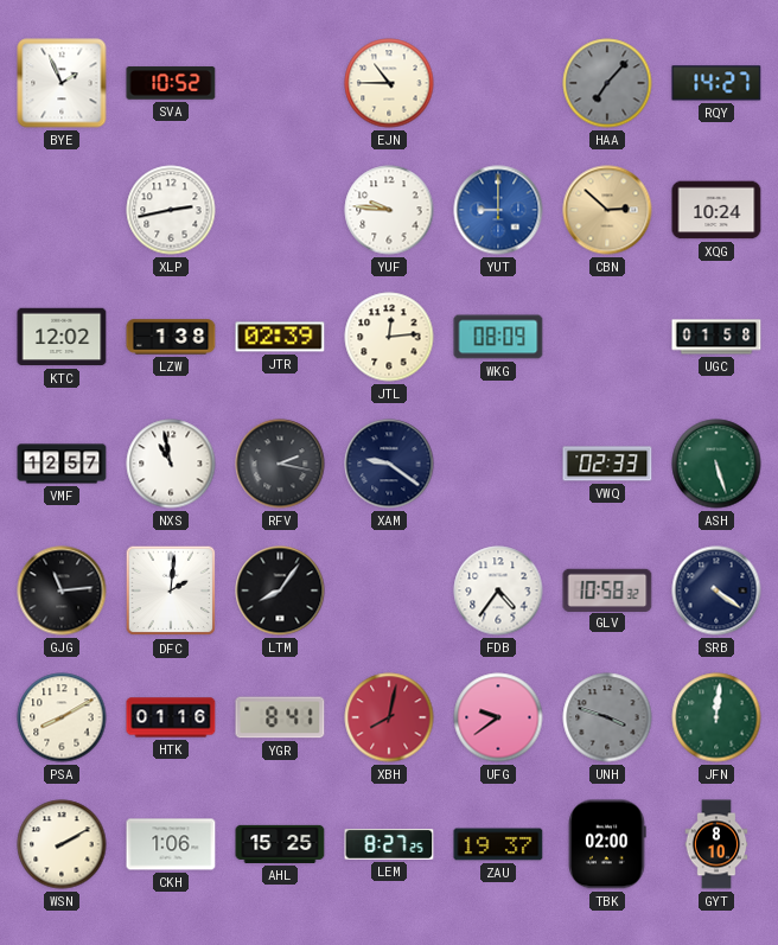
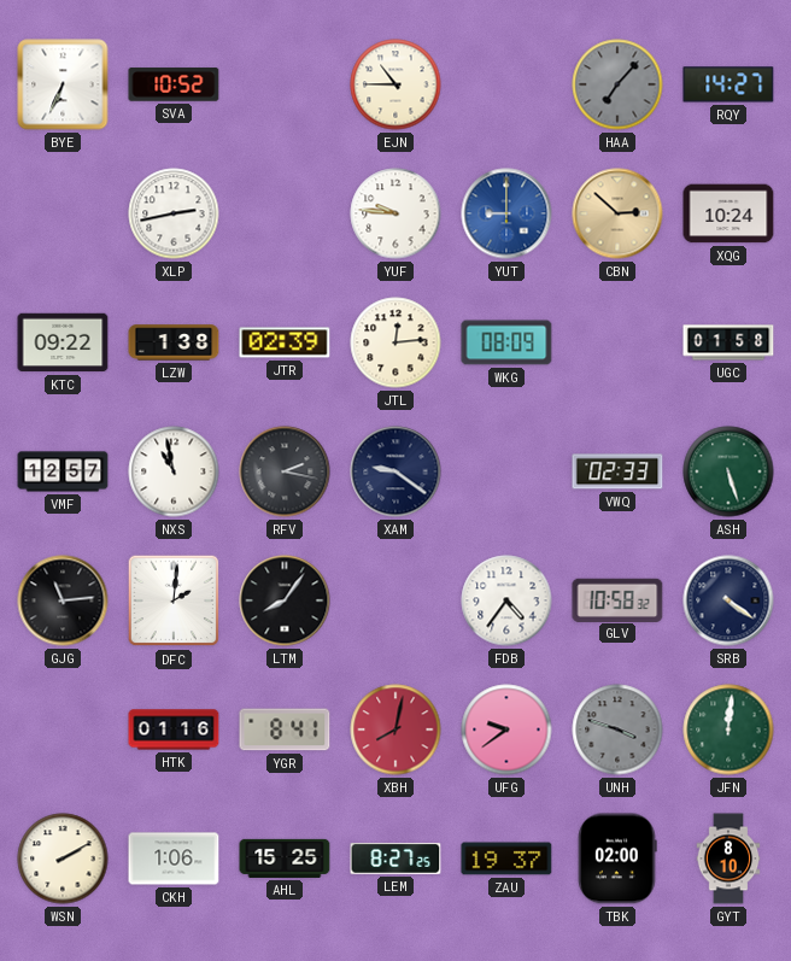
BYE: 1:56 -> 6:34 (63, 84)
KTC: 12:02 -> 09:22 (63, 342)
PSA: 8:10 -> none (62, 717)
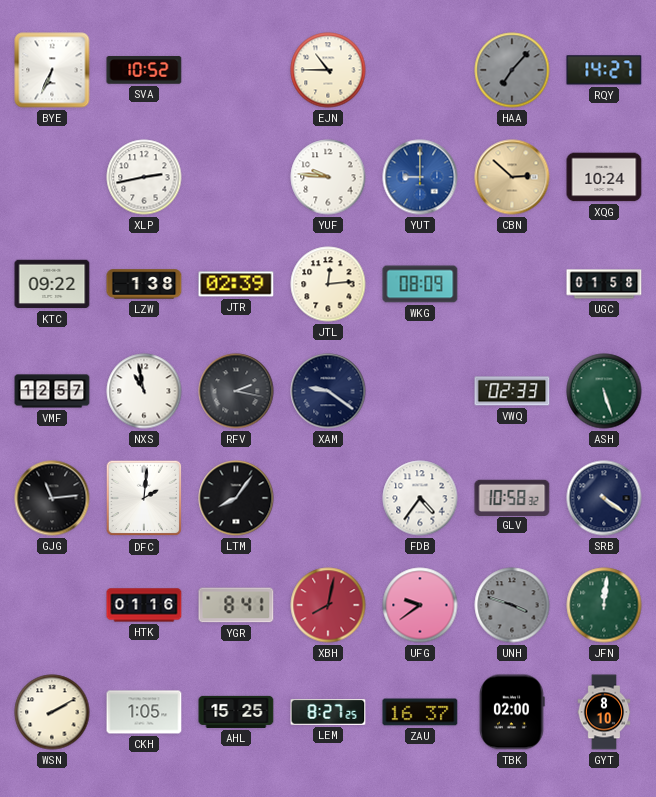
CKH: 1:06 -> 1:05 (144, 712)
ZAU: 19:37 -> 16:37 (420, 712)
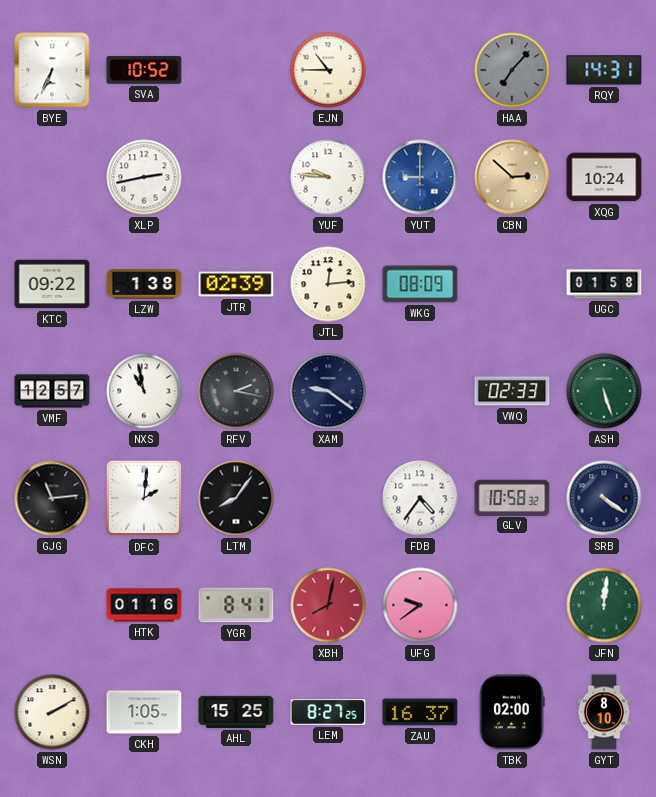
RQY: 14:27 -> 14:31 (604, 70)
UNH: 3:48 -> none (512, 605)
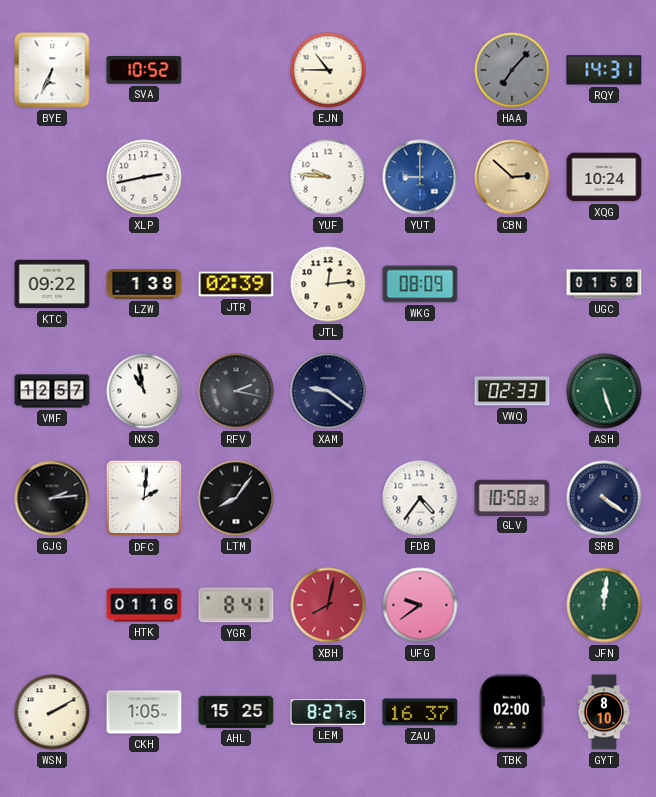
GJG: 11:14 -> 2:14 (52, 498)
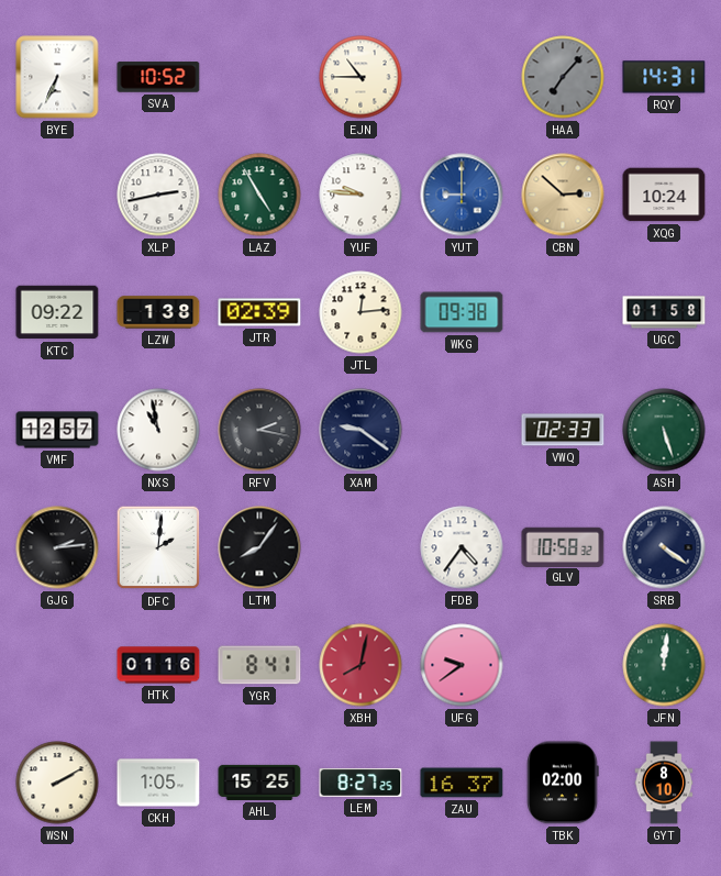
LAZ: none -> 4:55 (259, 195)
WKG: 08:09 -> 09:38 (462, 312)
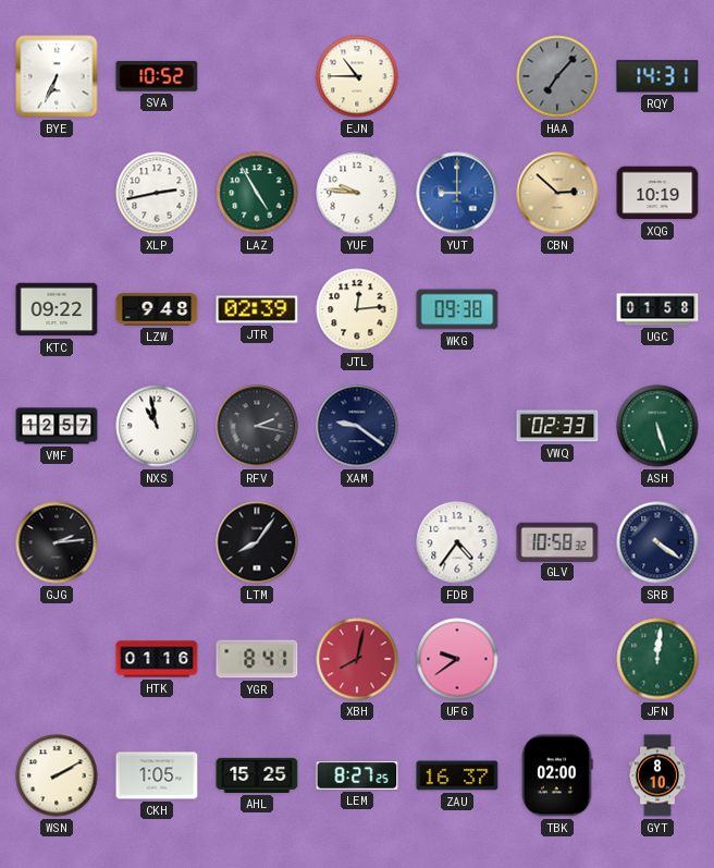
XQG: 10:24 -> 10:19 (657, 193)
LZW: 1:38 -> 9:48 (157, 309)
DFC: 2:01 -> none (158, 547)
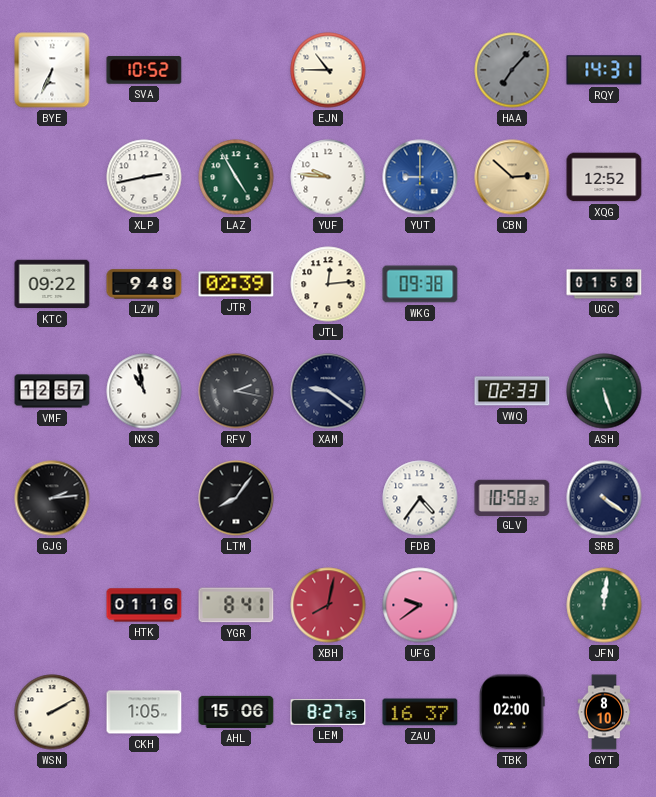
XQG: 10:19 -> 12:52 (604, 177)
AHL: 15:25 -> 15:06 (236, 712)
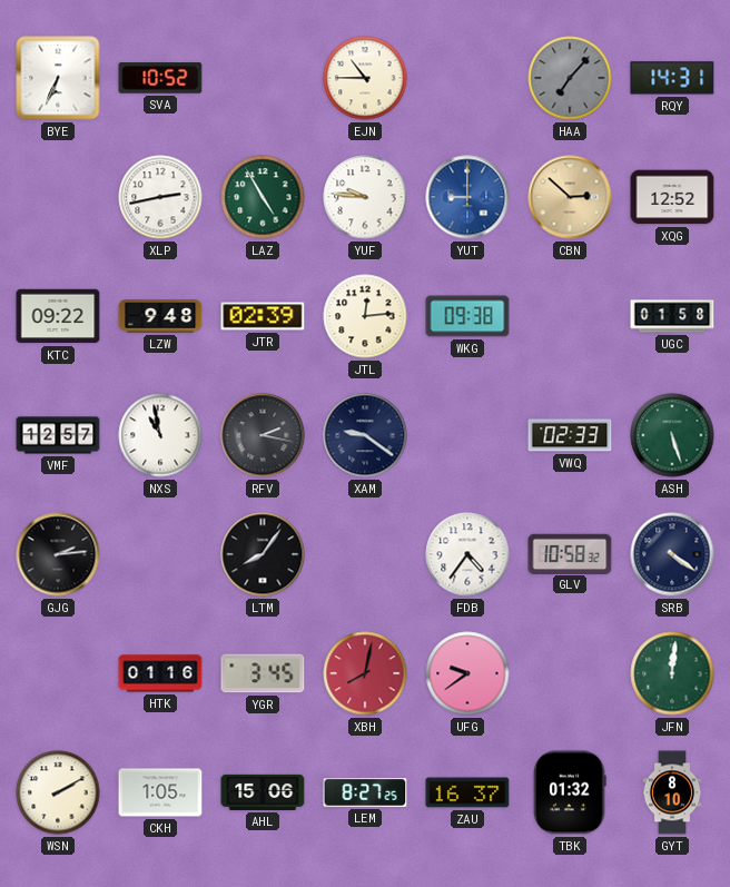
YGR: 8:41 -> 3:45 (263, 673)
TBK: 02:00 -> 01:32 (570, 792)
